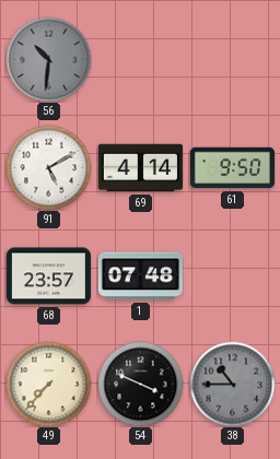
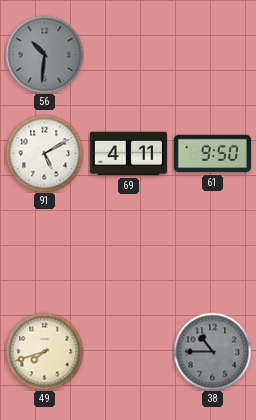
69: 4:14 -> 4:11 (128, 154)
68: 23:57 -> none (48, 276)
1: 07:48 -> none (140, 276)
49: 7:37 -> 7:42 (44, 351)
54: 3:49 -> none (140, 384)
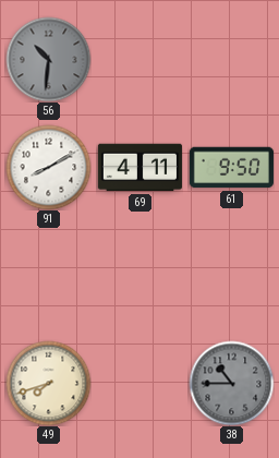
91: 5:10 -> 8:10 (48, 167)
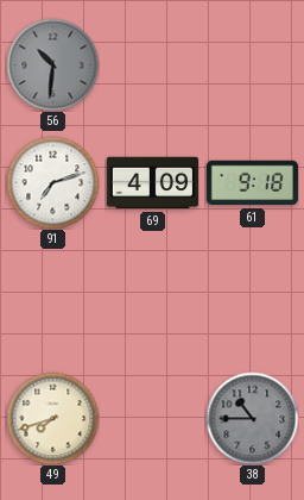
91: 8:10 -> 7:12 (52, 182)
69: 4:11 -> 4:09 (152, 183)
61: 9:50 -> 9:18 (252, 183)
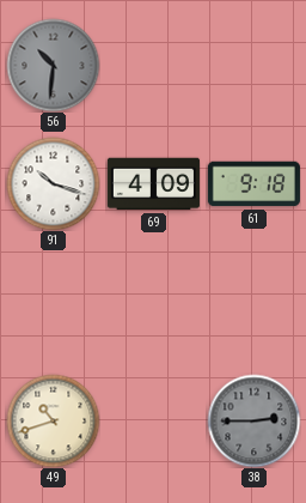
91: 7:12 -> 10:18 (53, 183)
49: 7:42 -> 10:42 (53, 420)
38: 10:45 -> 2:45 (253, 420)
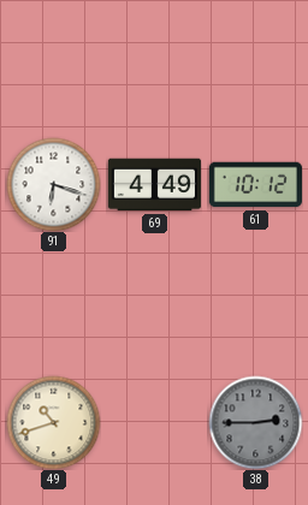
56: 10:31 -> none (53, 65)
91: 10:18 -> 6:18 (53, 184)
69: 4:09 -> 4:49 (154, 185)
61: 9:18 -> 10:12 (255, 185)
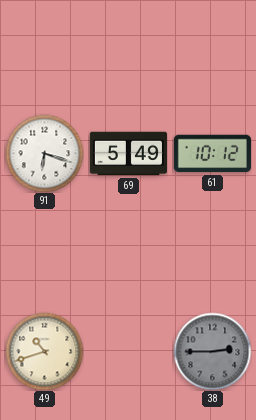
69: 4:49 -> 5:49 (128, 154)
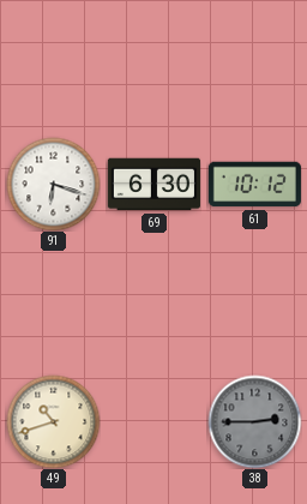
69: 5:49 -> 6:30 (153, 185)
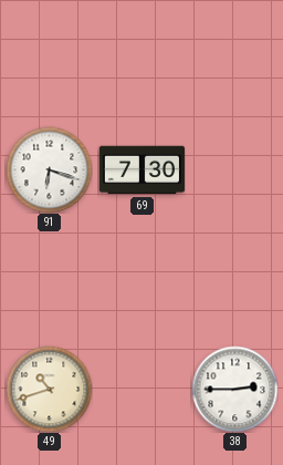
69: 6:30 -> 7:30 (141, 170)
61: 10:12 -> none (254, 185)
38 dial: grey -> white (234, 389)
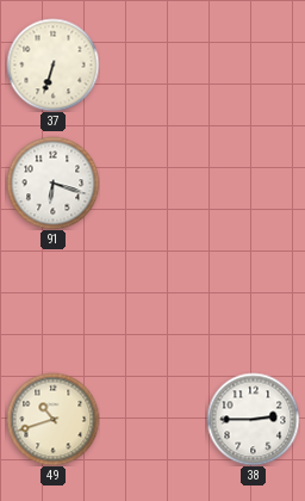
37: none -> 6:33 (52, 64)
69: 7:30 -> none (141, 170)
